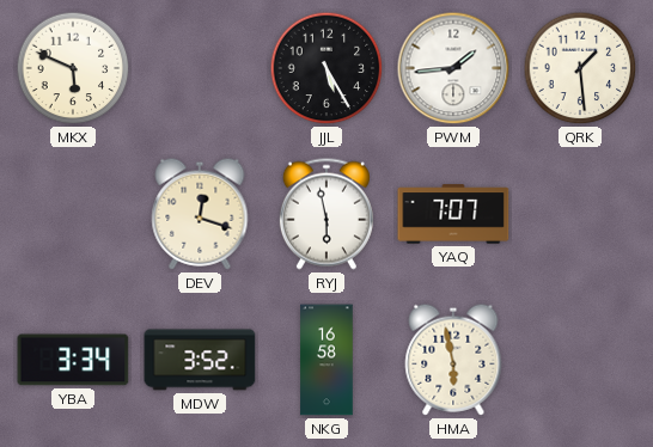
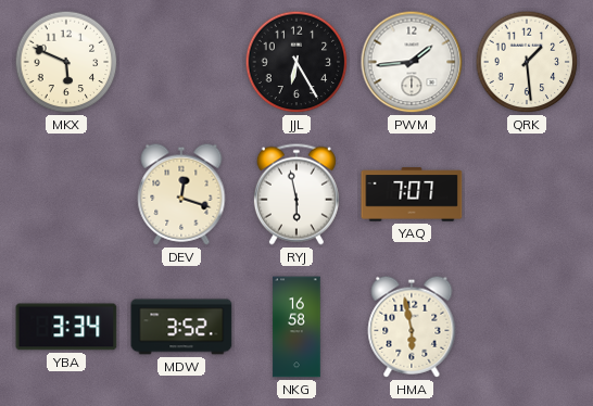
JJL: 5:25 -> 6:25 (296, 62)
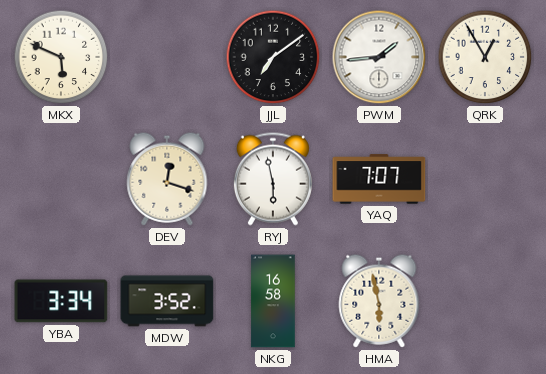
JJL: 6:25 -> 7:09 (273, 57)
QRK: 1:29 -> 12:55 (485, 57)
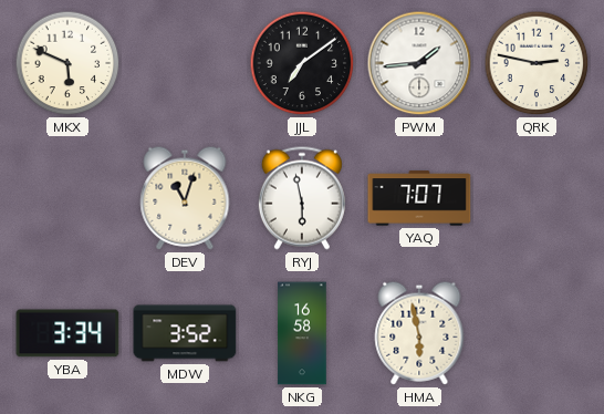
QRK: 12:55 -> 2:47 (537, 63)
DEV: 12:18 -> 11:03 (185, 198)
